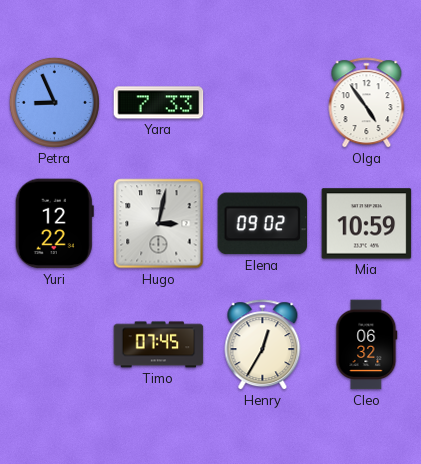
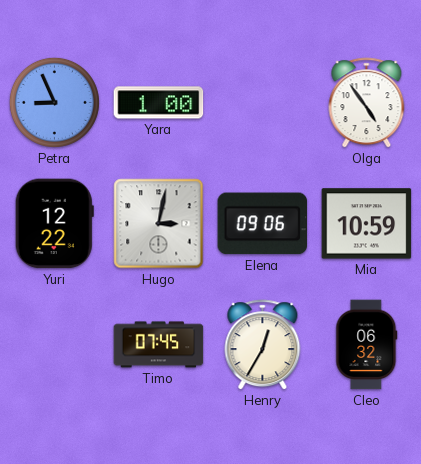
Yara: 7:33 -> 1:00 (159, 103)
Elena: 09:02 -> 09:06 (263, 224)
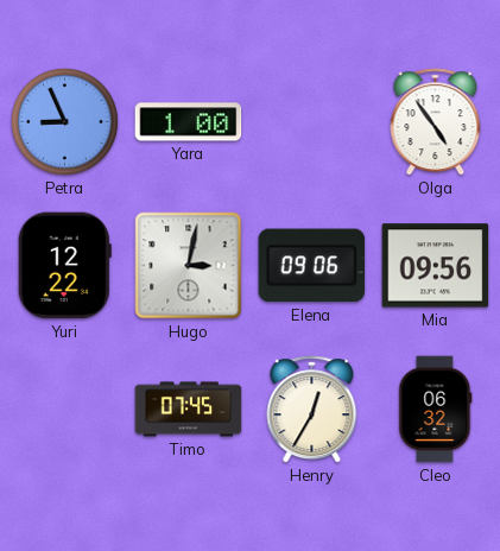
Mia: 10:59 -> 09:56 (436, 266)
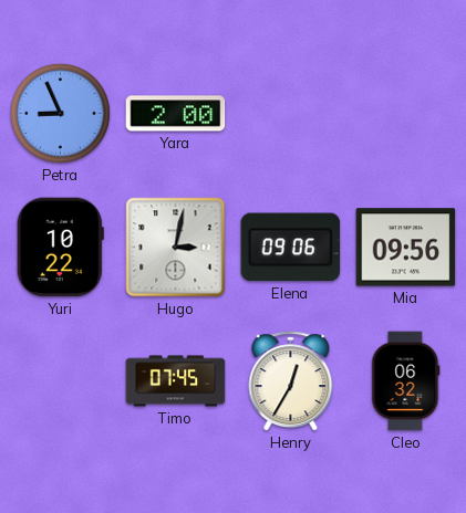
Yara: 1:00 -> 2:00 (176, 114)
Olga: 4:54 -> none (436, 122)
Yuri: 12:22 -> 10:22 (60, 248)
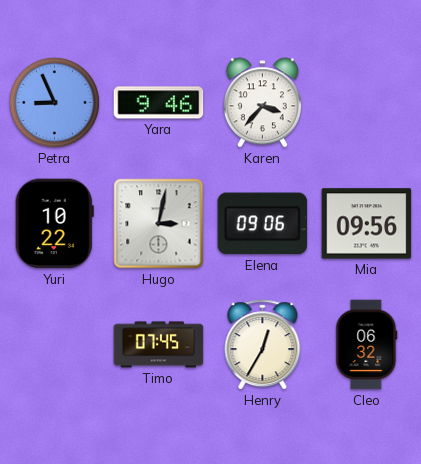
Yara: 2:00 -> 9:46 (159, 103)
Karen: none -> 3:37 (262, 103)
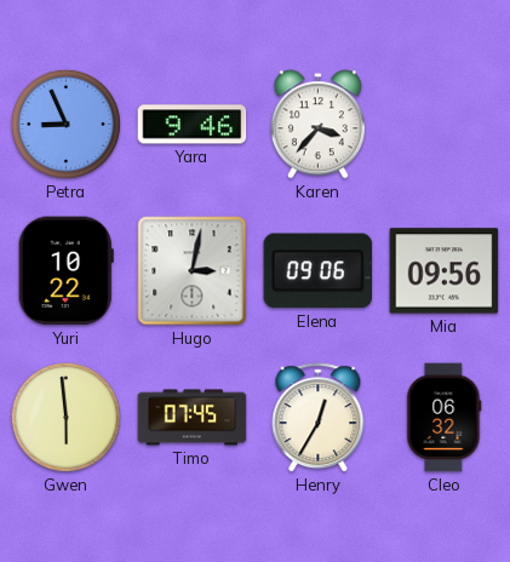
Gwen: none -> 5:59 (65, 417)
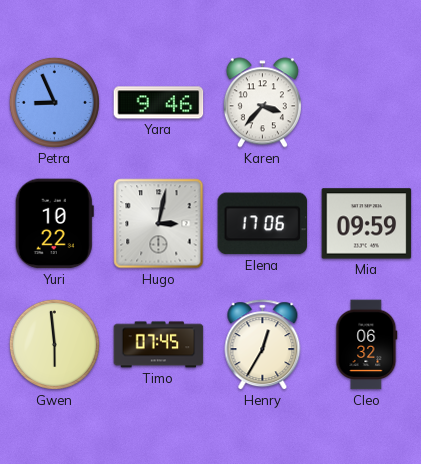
Elena: 09:06 -> 17:06 (263, 224)
Mia: 09:56 -> 09:59 (367, 224)
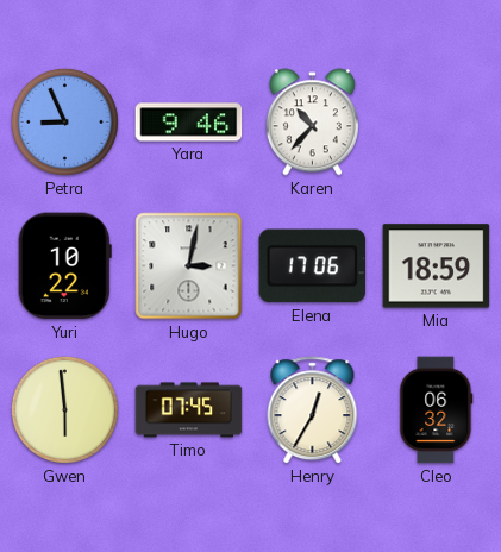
Karen: 3:37 -> 10:37 (312, 123)
Mia: 09:59 -> 18:59 (437, 266)
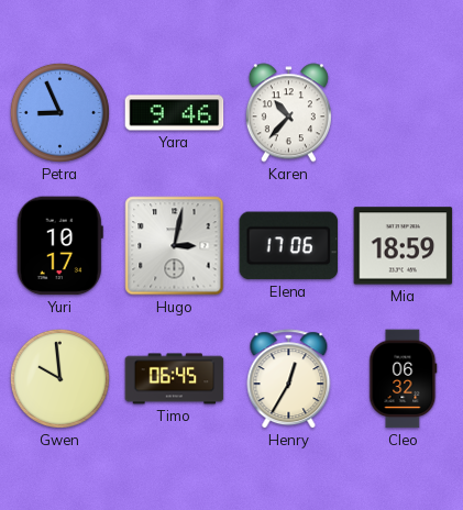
Yuri: 10:22 -> 10:17 (59, 246)
Gwen: 5:59 -> 9:59 (59, 378)
Timo: 07:45 -> 06:45 (175, 379)
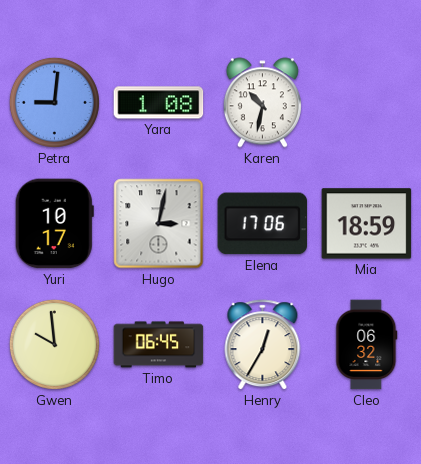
Petra: 8:56 -> 9:01 (54, 102)
Yara: 9:46 -> 1:08 (159, 103)
Karen: 10:37 -> 10:32 (262, 103)
